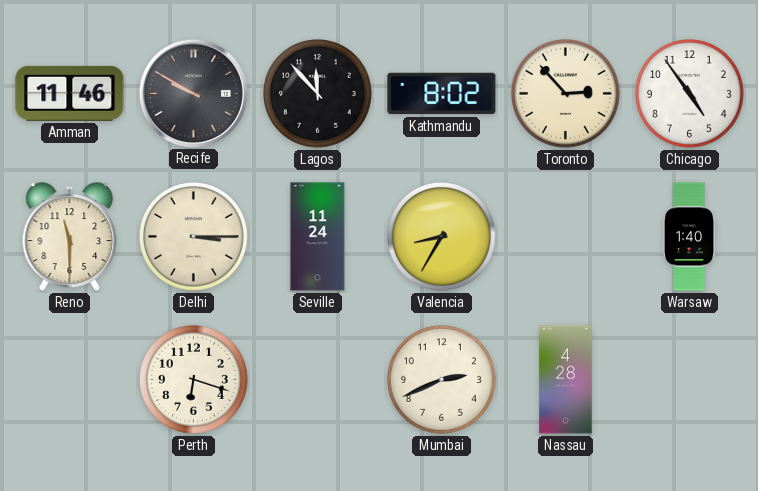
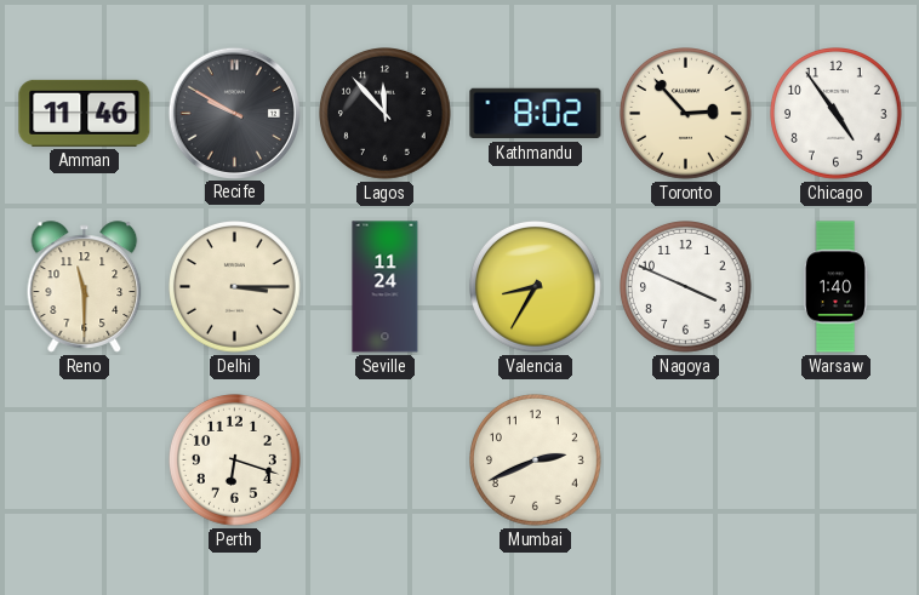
Nagoya: none -> 3:49 (686, 287)
Nassau: 4:28 -> none (566, 380)
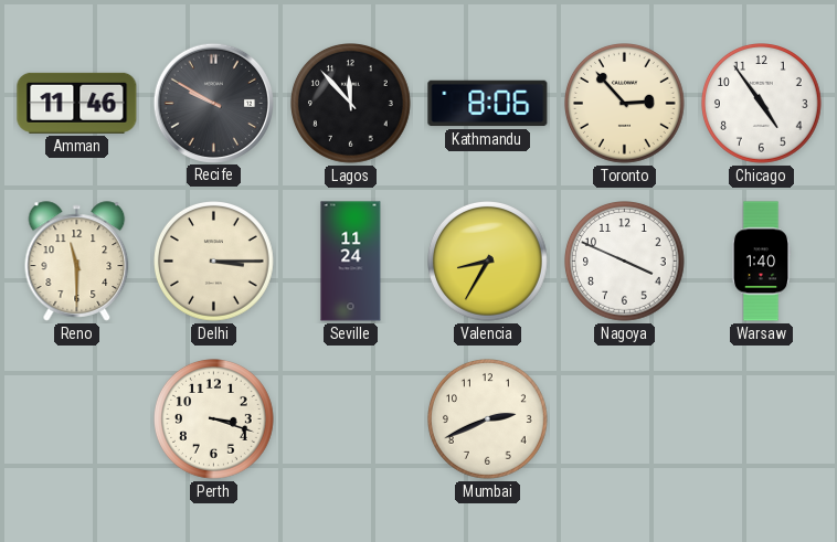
Kathmandu: 8:02 -> 8:06 (488, 104)
Perth: 6:18 -> 3:18 (214, 419)
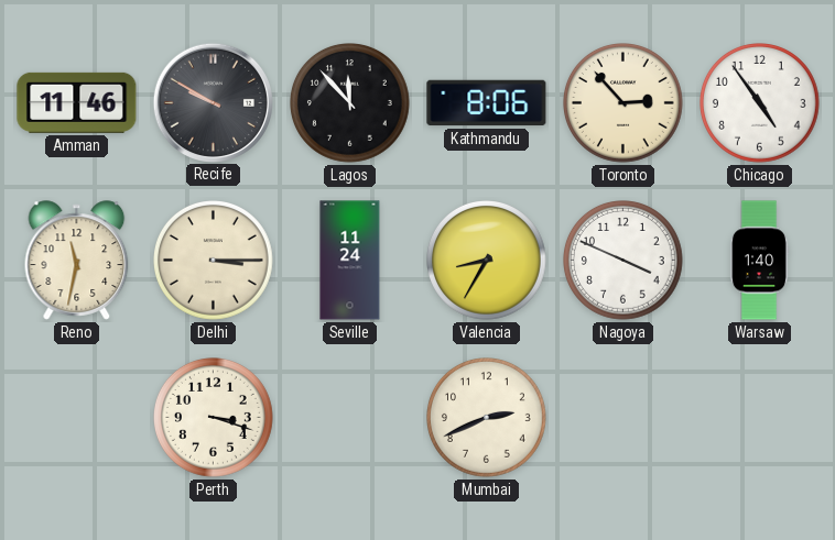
Reno: 11:30 -> 11:32 (77, 261)
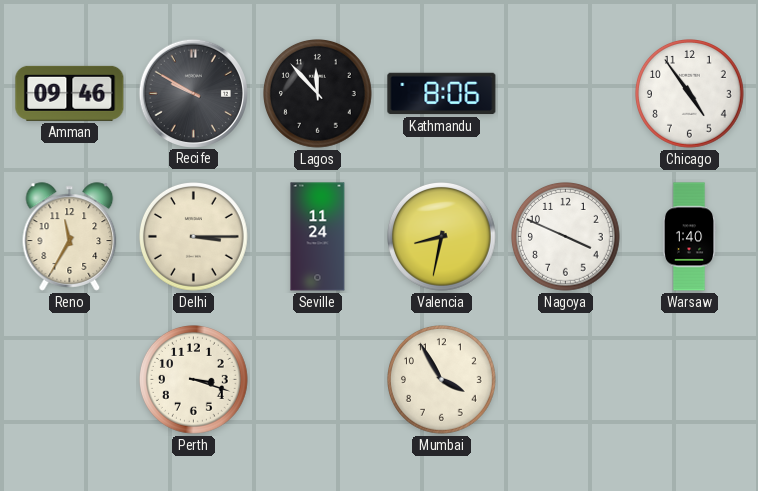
Amman: 11:46 -> 09:46 (70, 93)
Toronto: 2:53 -> none (623, 103)
Reno: 11:32 -> 11:35 (70, 237)
Valencia: 8:35 -> 8:32 (442, 237)
Mumbai: 2:41 -> 3:55 (442, 380)
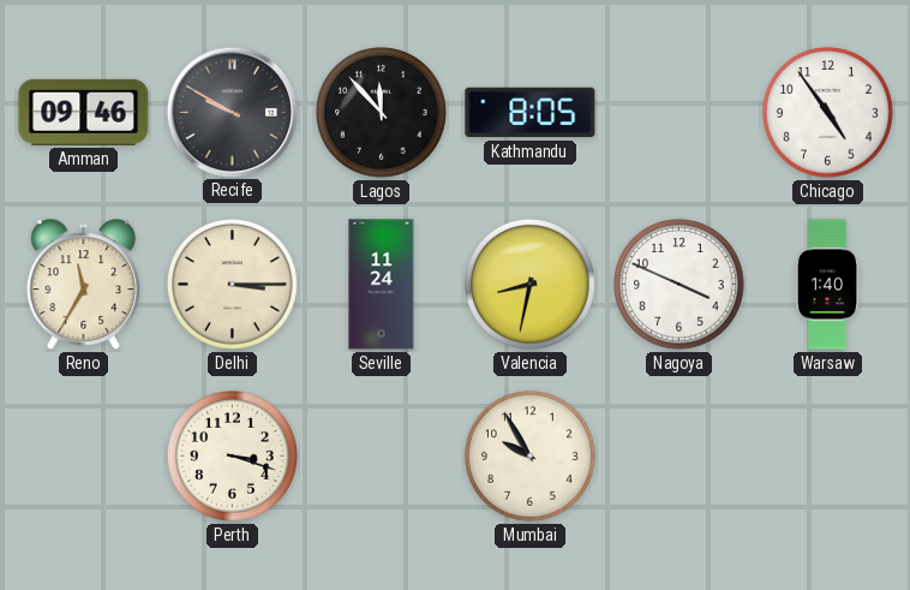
Kathmandu: 8:06 -> 8:05 (531, 113)
Mumbai: 3:55 -> 9:55 (531, 457)
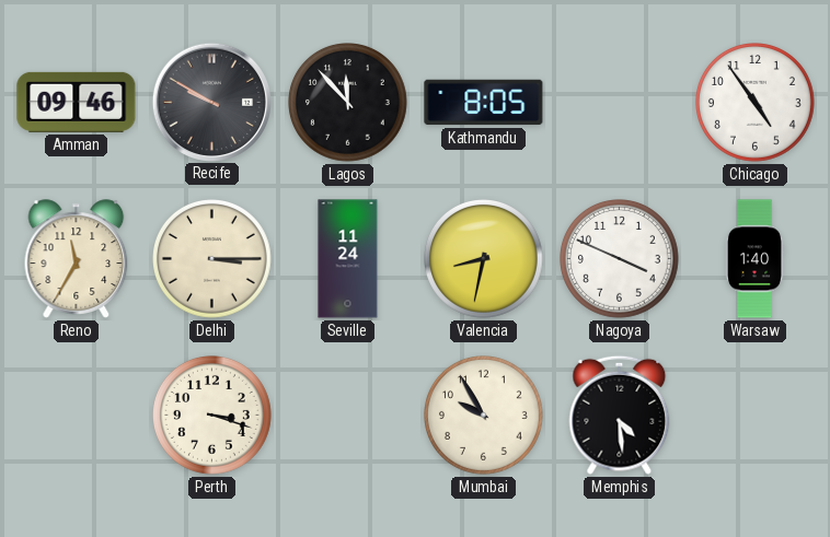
Memphis: none -> 4:29 (620, 415)
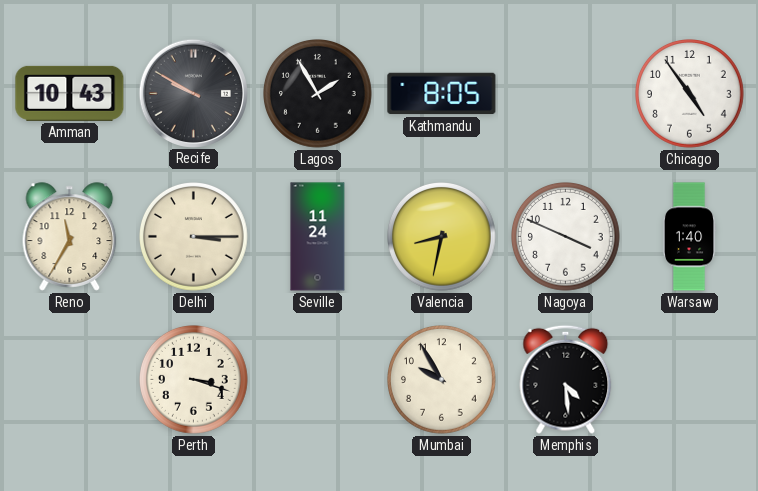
Amman: 09:46 -> 10:43 (70, 93)
Lagos: 11:53 -> 1:55 (318, 94)
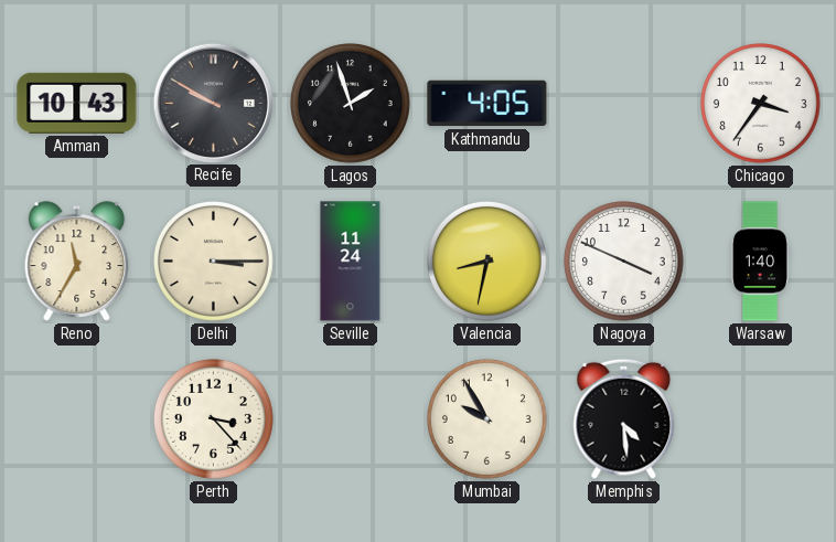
Lagos: 1:55 -> 1:57 (351, 104)
Kathmandu: 8:05 -> 4:05 (487, 104)
Chicago: 4:54 -> 3:36 (761, 104)
Perth: 3:18 -> 3:23 (214, 419)
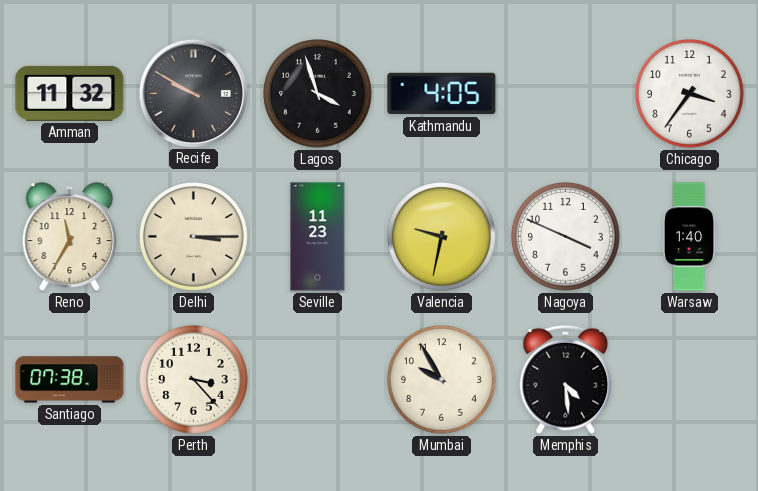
Amman: 10:43 -> 11:32 (70, 93)
Lagos: 1:57 -> 3:57 (318, 94)
Seville: 11:24 -> 11:23 (318, 237)
Valencia: 8:32 -> 9:32 (442, 237)
Santiago: none -> 07:38 (70, 380)
